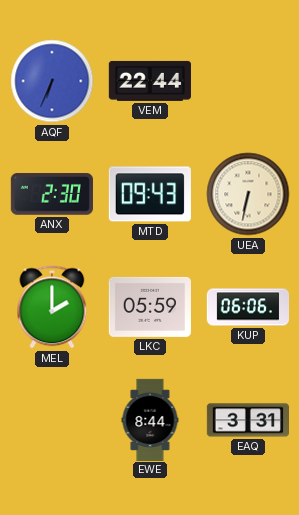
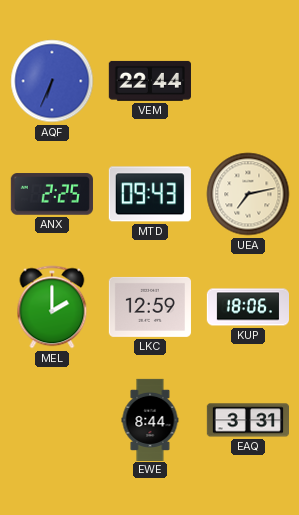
ANX: 2:30 -> 2:25 (52, 194)
UEA: 6:32 -> 7:13 (248, 194)
LKC: 05:59 -> 12:59 (150, 307)
KUP: 06:06 -> 18:06 (247, 307)
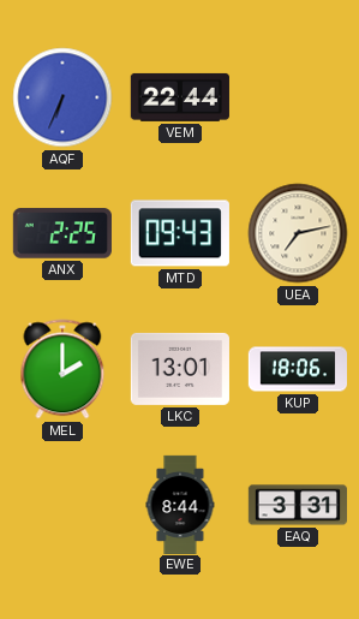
LKC: 12:59 -> 13:01 (180, 369)
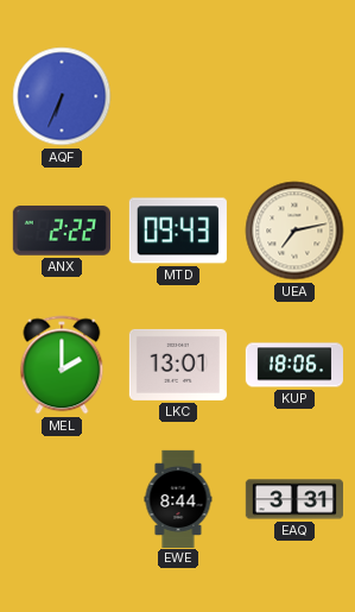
VEM: 22:44 -> none (180, 97)
ANX: 2:25 -> 2:22 (62, 231)
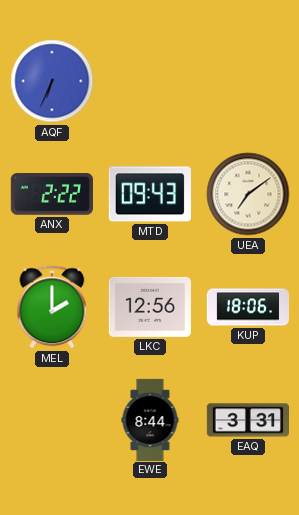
UEA: 7:13 -> 7:09 (248, 194)
LKC: 13:01 -> 12:56 (150, 307)
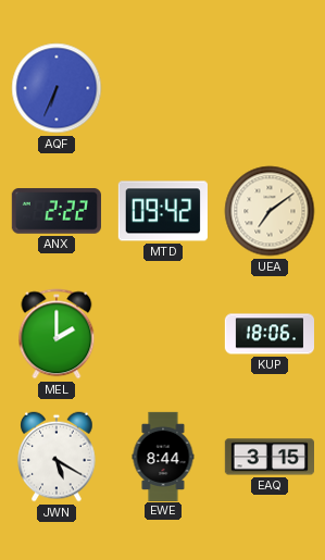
MTD: 09:43 -> 09:42 (163, 211)
LKC: 12:56 -> none (150, 307)
JWN: none -> 5:20 (57, 457)
EAQ: 3:31 -> 3:15 (268, 457)
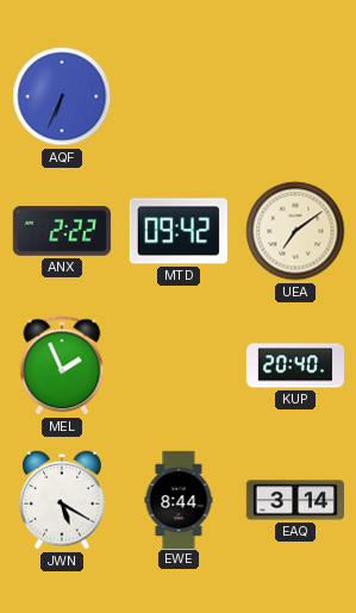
MEL: 2:00 -> 1:56 (62, 365)
KUP: 18:06 -> 20:40 (294, 365)
EAQ: 3:15 -> 3:14 (294, 500)
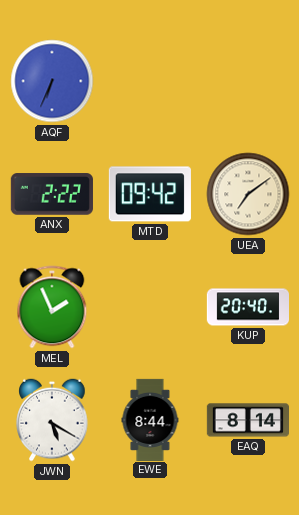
EAQ: 3:14 -> 8:14 (247, 420)
